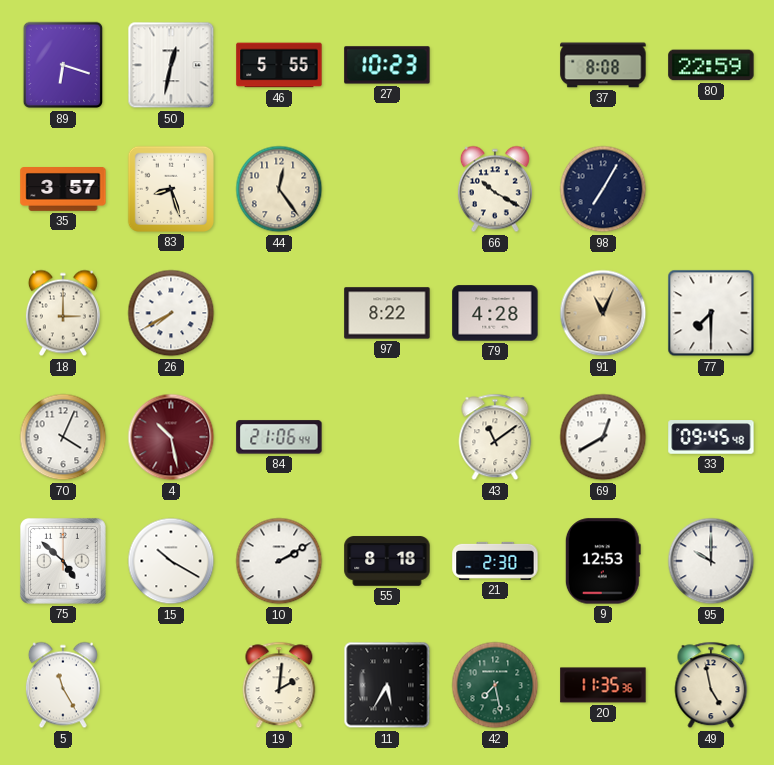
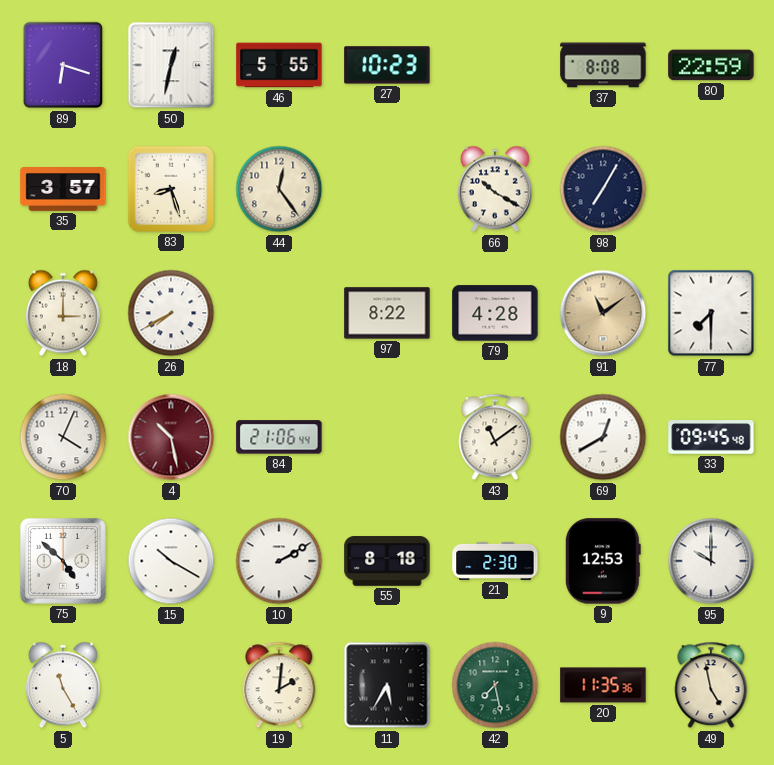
91: 11:04 -> 11:09 (603, 313)
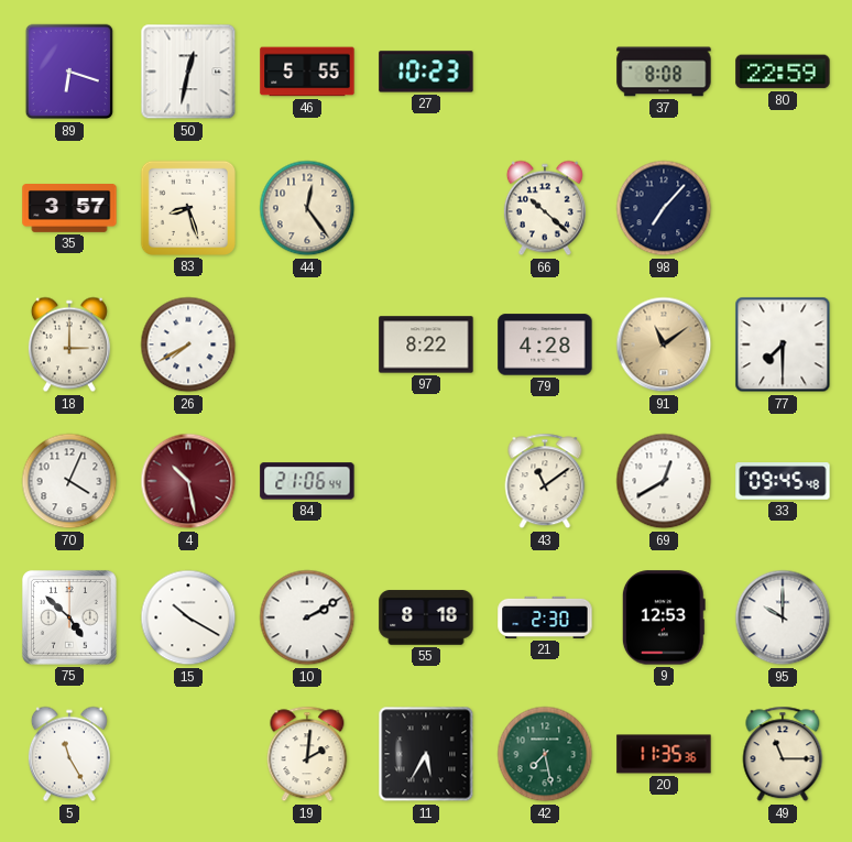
66: 10:20 -> 10:22 (545, 208)
98: 7:05 -> 7:07 (664, 208)
49: 4:58 -> 11:15 (783, 754)
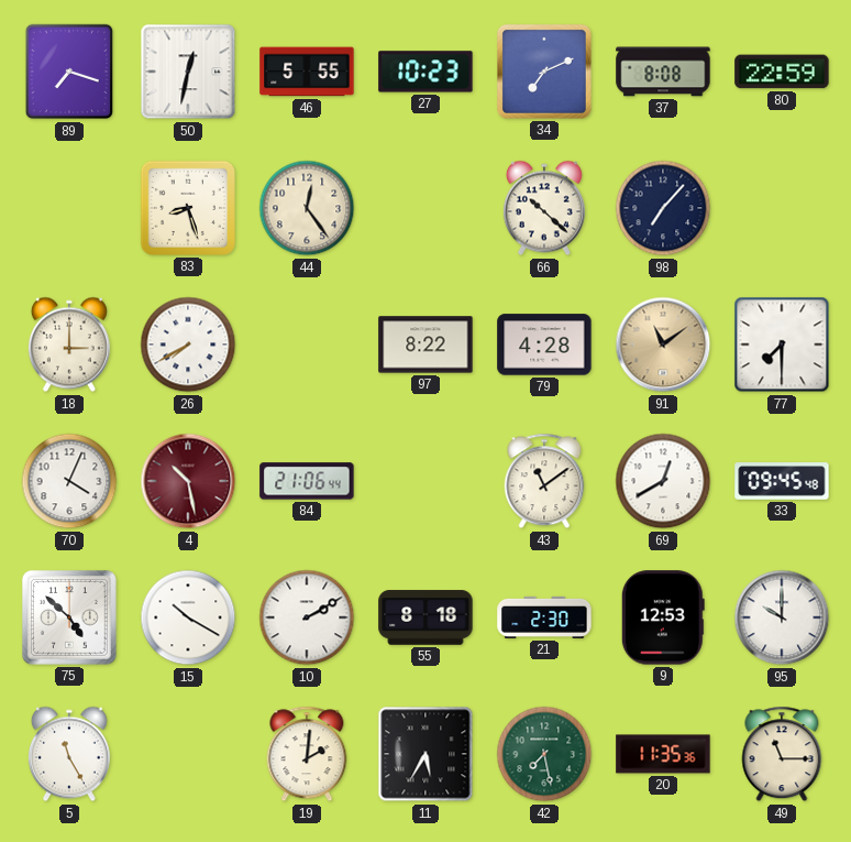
89: 6:18 -> 7:18 (69, 72)
34: none -> 7:11 (544, 72)
35: 3:57 -> none (69, 209)
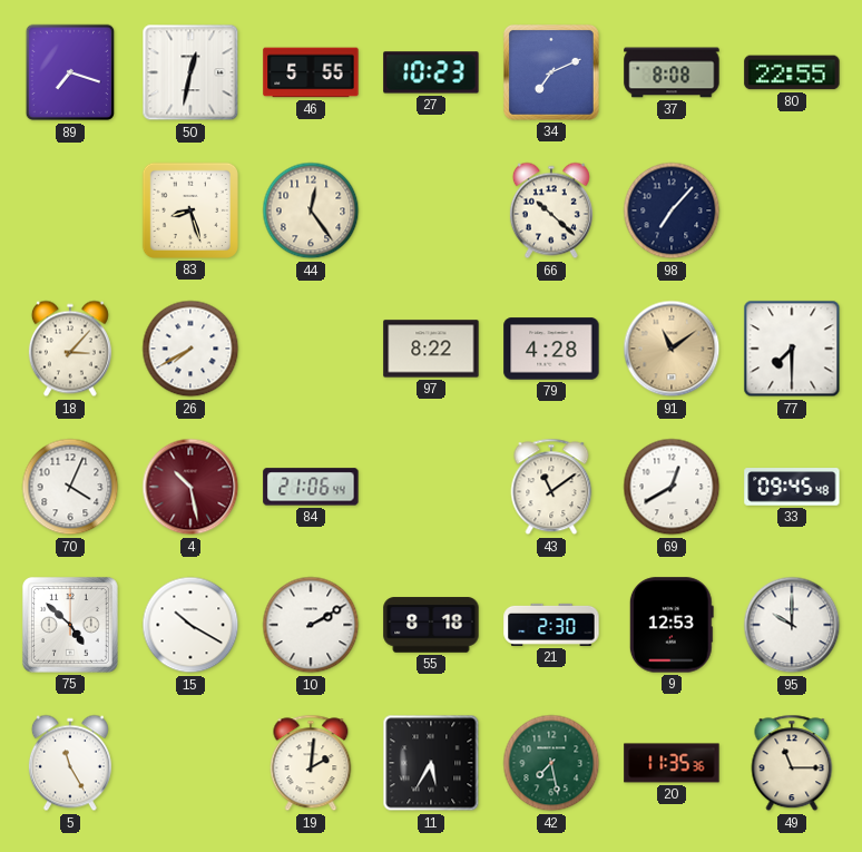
80: 22:59 -> 22:55 (792, 72)
18: 3:00 -> 3:07 (70, 349)
